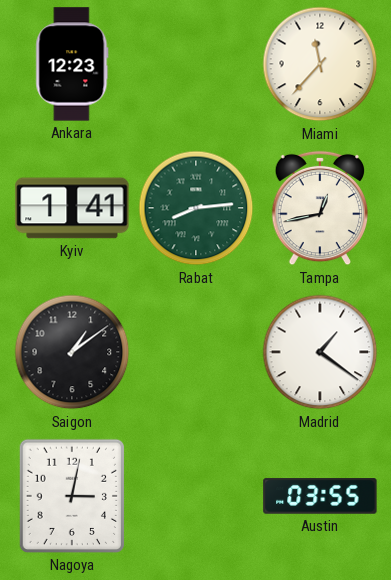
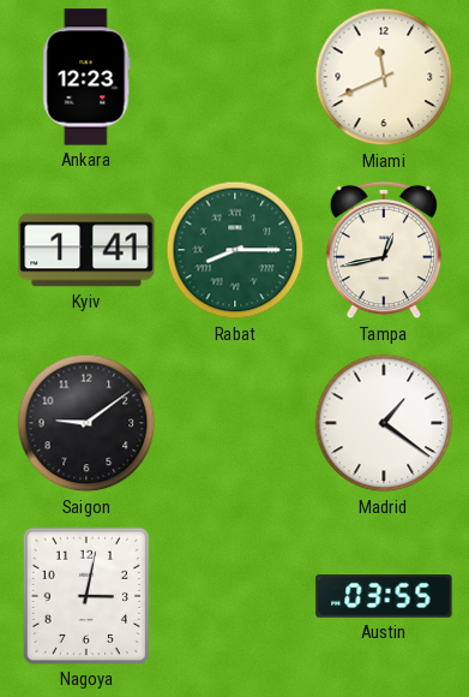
Miami: 11:37 -> 11:41 (384, 77)
Rabat: 8:14 -> 8:15 (235, 250)
Saigon: 1:09 -> 9:09 (86, 423)
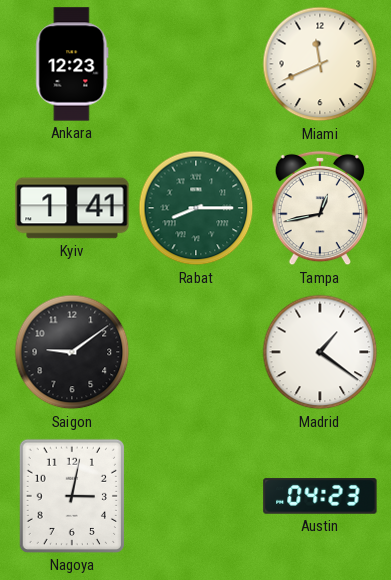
Austin: 03:55 -> 04:23 (320, 496)
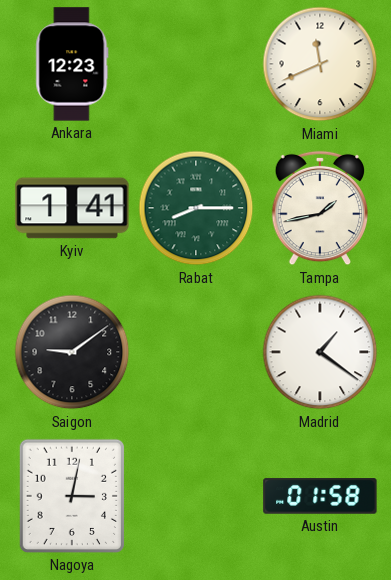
Tampa: 12:43 -> 1:43 (320, 208)
Austin: 04:23 -> 01:58 (320, 496)
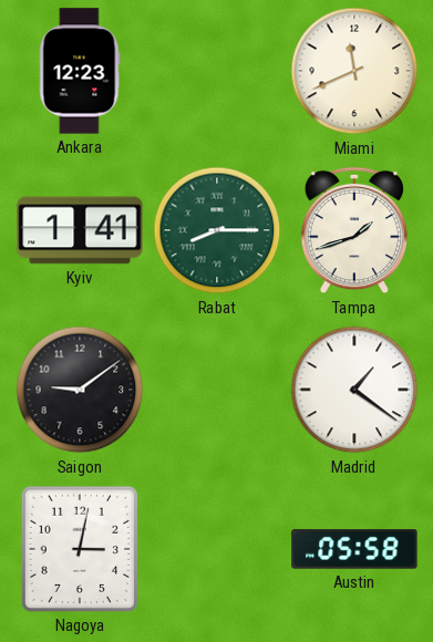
Tampa: 1:43 -> 1:42 (354, 230)
Austin: 01:58 -> 05:58 (354, 549)
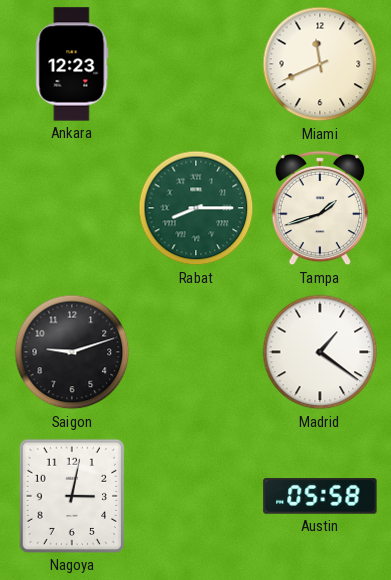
Kyiv: 1:41 -> none (80, 230)
Saigon: 9:09 -> 9:12 (72, 352)
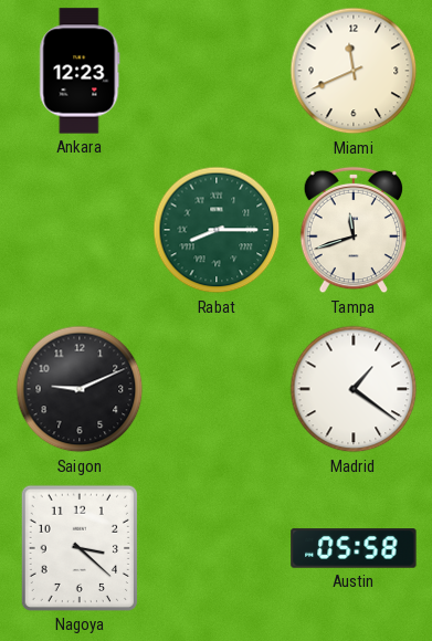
Tampa: 1:42 -> 11:42 (354, 230)
Saigon: 9:12 -> 9:11 (80, 389)
Nagoya: 3:02 -> 3:22 (80, 548)
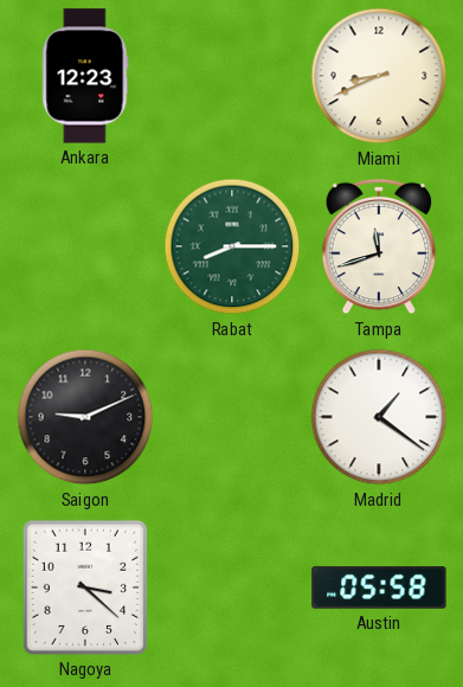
Miami: 11:41 -> 8:41 (379, 76)
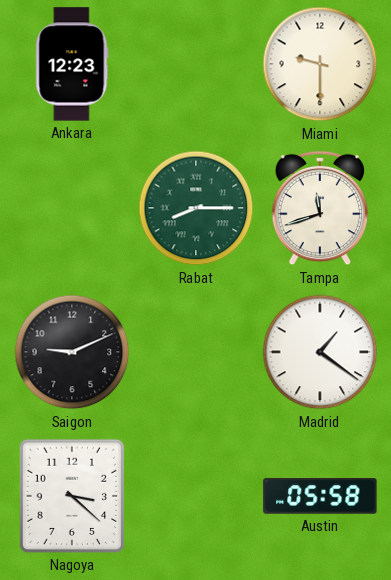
Miami: 8:41 -> 9:30 (320, 64)
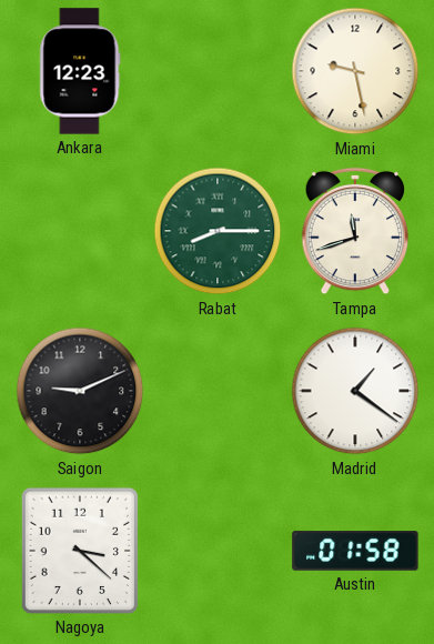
Miami: 9:30 -> 9:28 (355, 71)
Austin: 05:58 -> 01:58 (355, 551)
